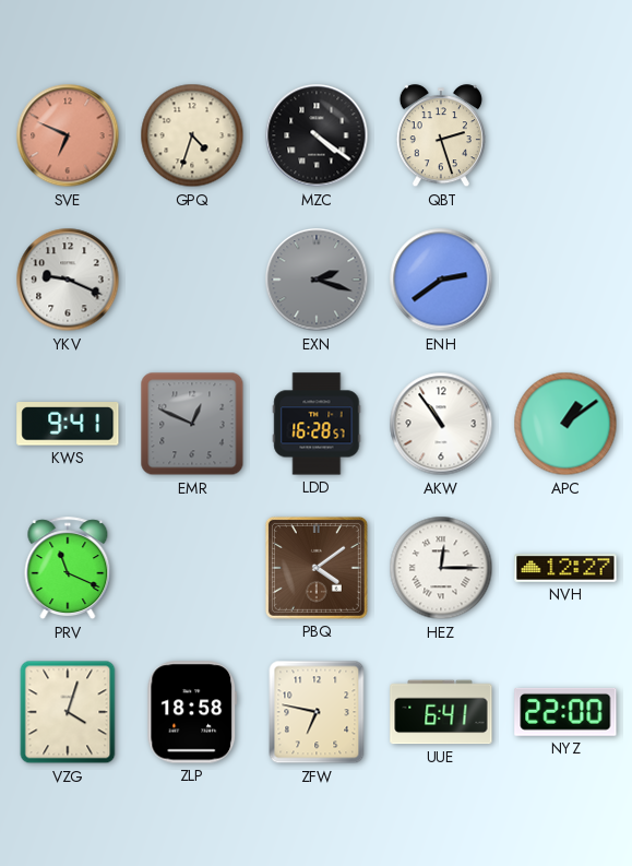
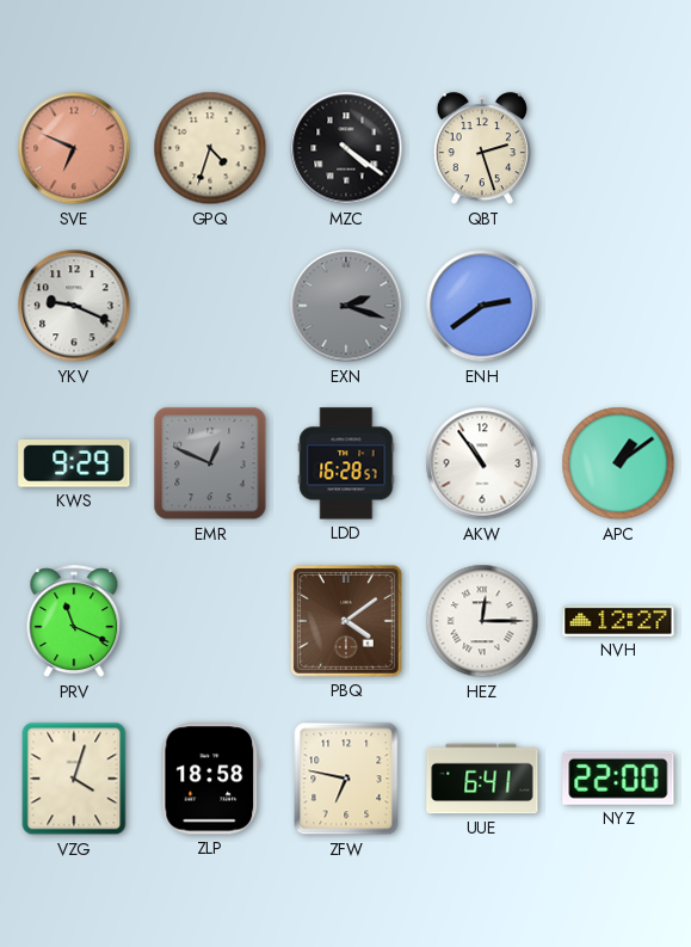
KWS: 9:41 -> 9:29 (74, 463)
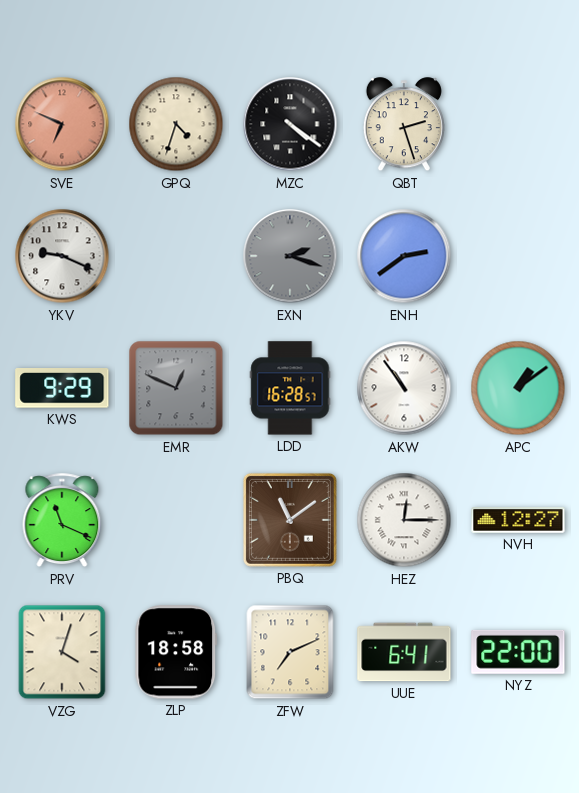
PBQ: 4:09 -> 11:09 (290, 520)
ZFW: 6:47 -> 7:11 (290, 652)
